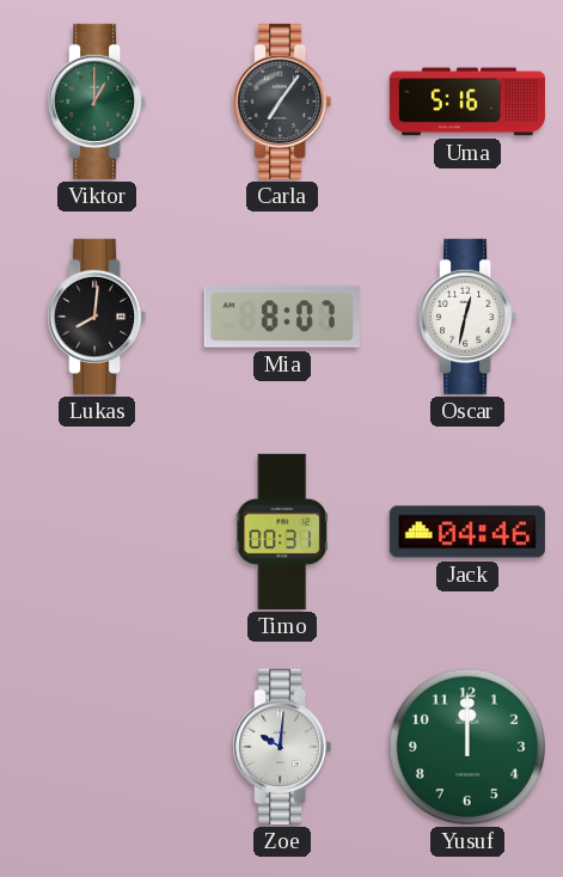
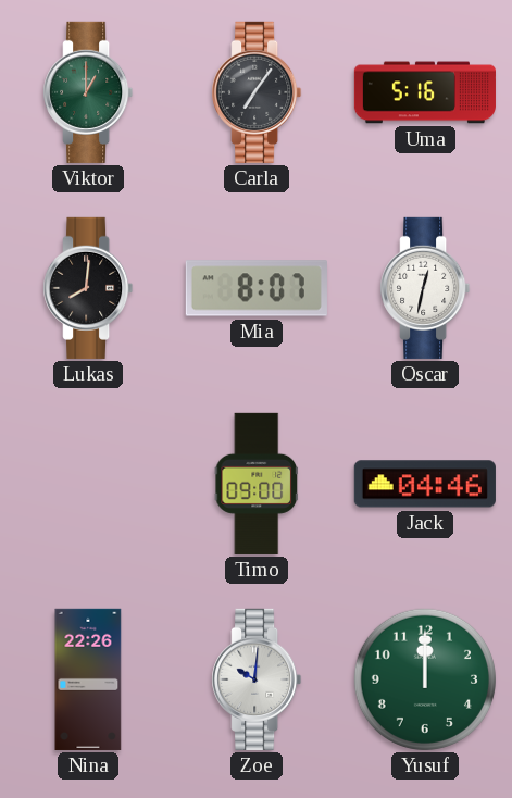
Timo: 00:31 -> 09:00 (257, 484)
Nina: none -> 22:26 (88, 679)
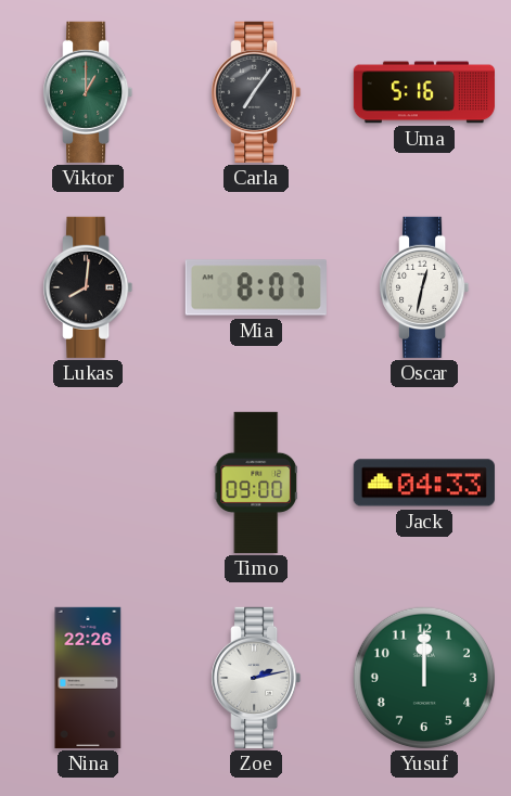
Jack: 04:46 -> 04:33 (424, 483)
Zoe: 10:01 -> 2:13 (256, 678)
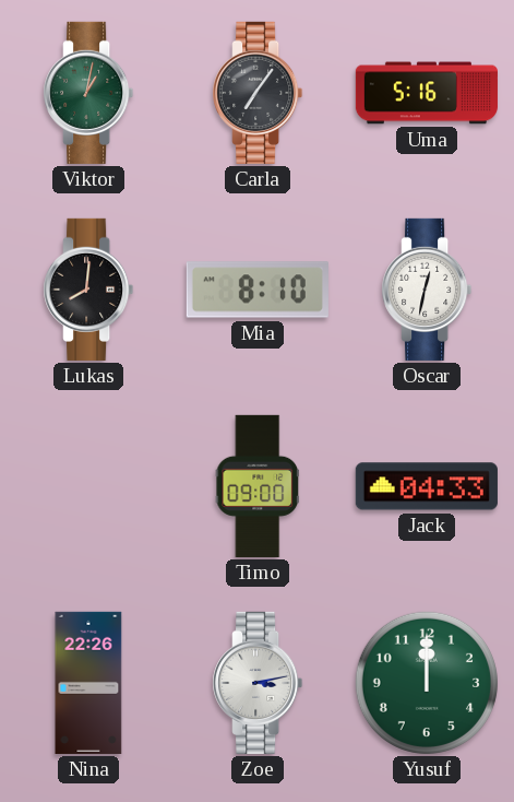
Viktor: 1:00 -> 1:02 (88, 93)
Mia: 8:07 -> 8:10 (258, 290)
Zoe: 2:13 -> 3:13 (258, 683)
